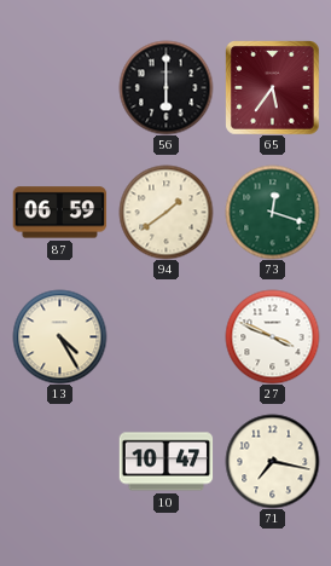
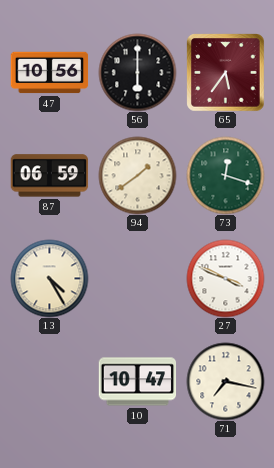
47: none -> 10:56 (49, 73)
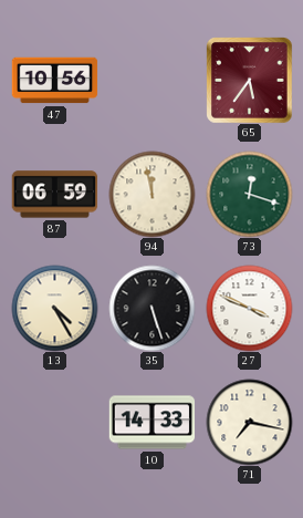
56: 6:00 -> none (137, 72)
94: 1:39 -> 11:58 (151, 194)
35: none -> 5:27 (151, 308)
10: 10:47 -> 14:33 (151, 423)
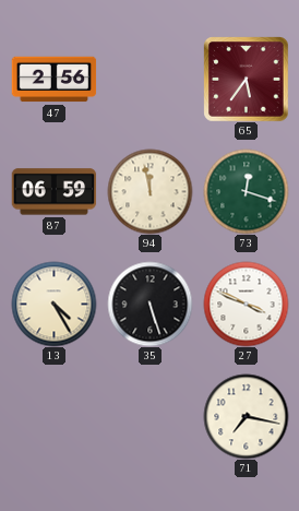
47: 10:56 -> 2:56 (53, 80)
10: 14:33 -> none (151, 423)
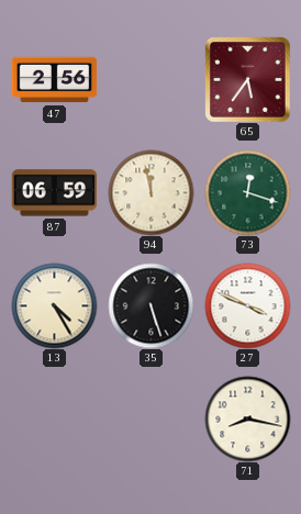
71: 7:17 -> 8:17 (247, 418)
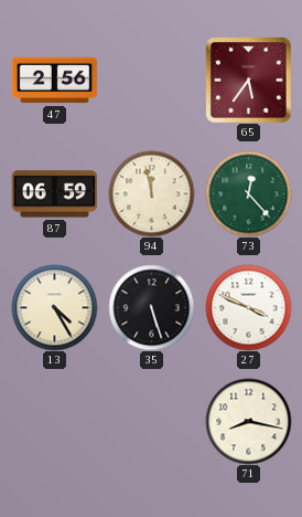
73: 12:18 -> 12:23 (248, 193)
